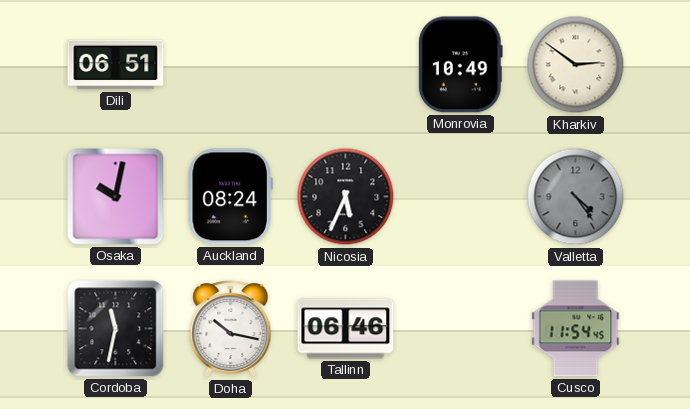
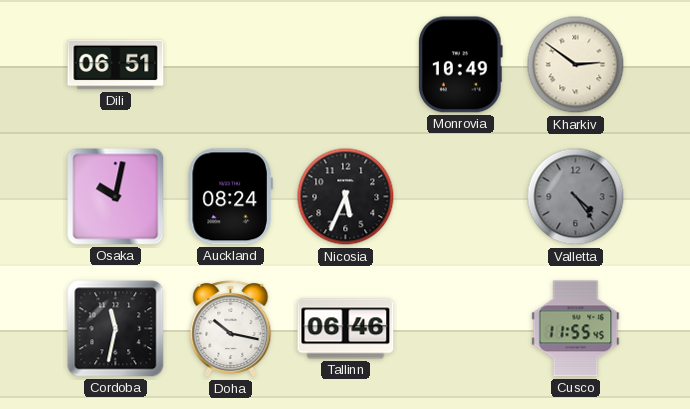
Cusco: 11:54 -> 11:55 (576, 329)
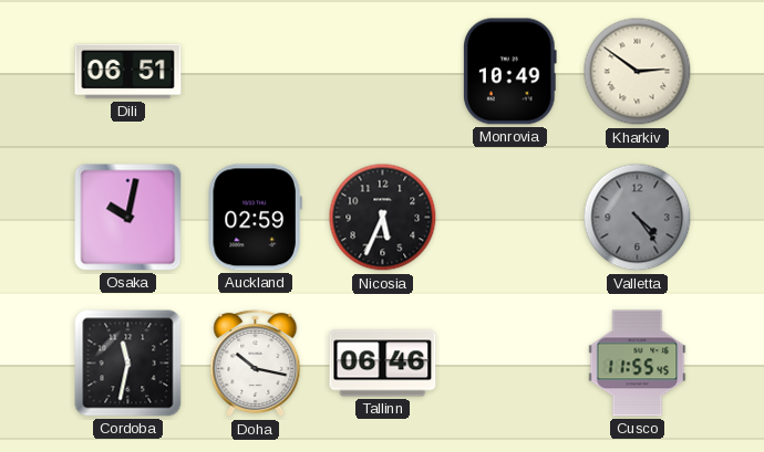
Auckland: 08:24 -> 02:59 (255, 218)
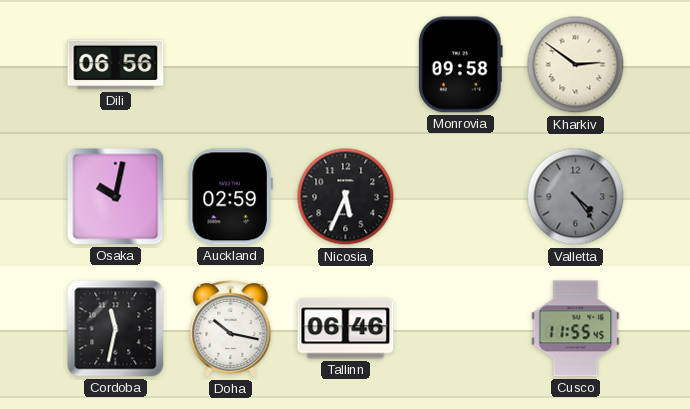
Dili: 06:51 -> 06:56 (116, 65)
Monrovia: 10:49 -> 09:58 (461, 65)
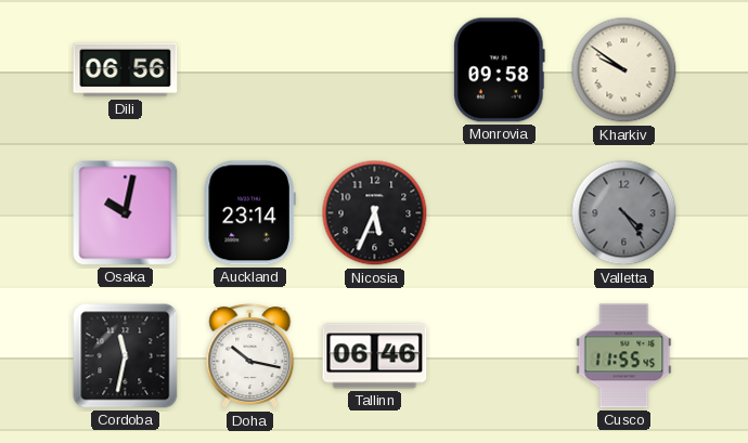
Kharkiv: 2:51 -> 9:51 (624, 70)
Auckland: 02:59 -> 23:14 (249, 213)
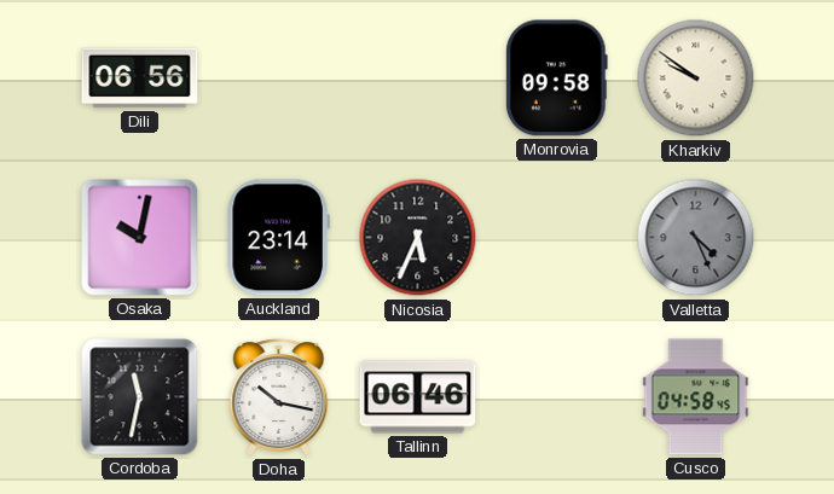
Valletta: 4:24 -> 4:26 (696, 238)
Cusco: 11:55 -> 04:58 (696, 397)
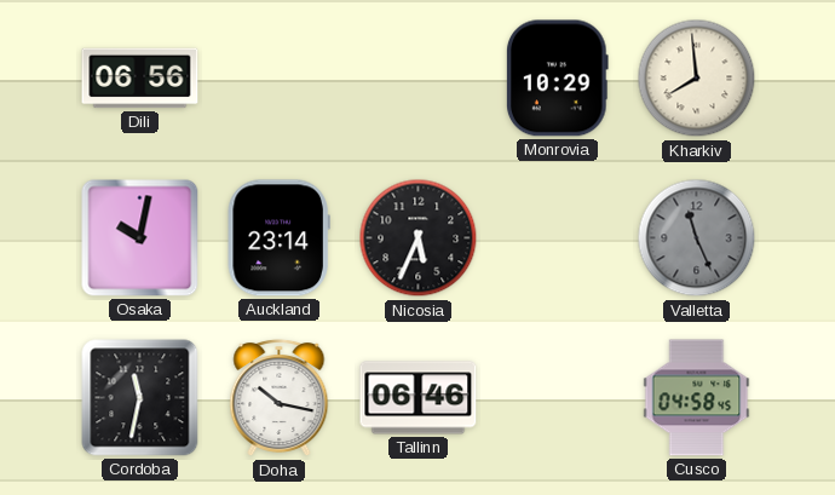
Monrovia: 09:58 -> 10:29 (558, 79)
Kharkiv: 9:51 -> 7:59 (697, 79)
Valletta: 4:26 -> 11:26 (697, 238)
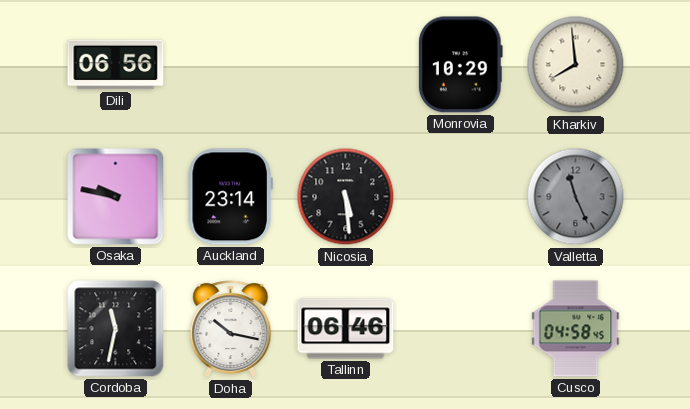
Osaka: 10:02 -> 9:47 (116, 197)
Nicosia: 5:34 -> 5:29 (346, 197)
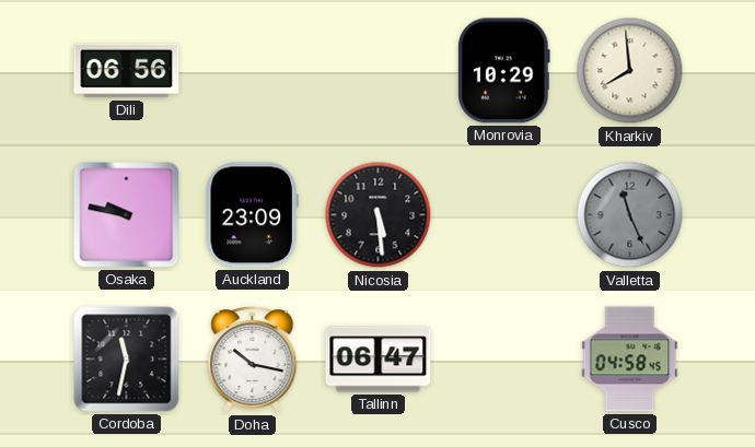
Auckland: 23:14 -> 23:09 (252, 215)
Tallinn: 06:46 -> 06:47 (379, 360)
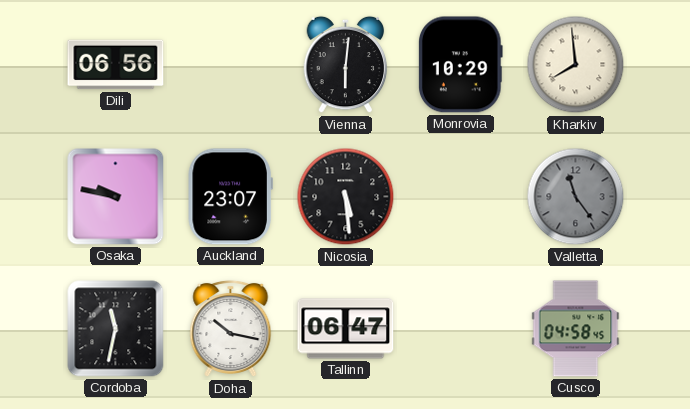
Vienna: none -> 6:01 (346, 65)
Auckland: 23:09 -> 23:07 (230, 197)
Valletta: 11:26 -> 11:24 (576, 197)
